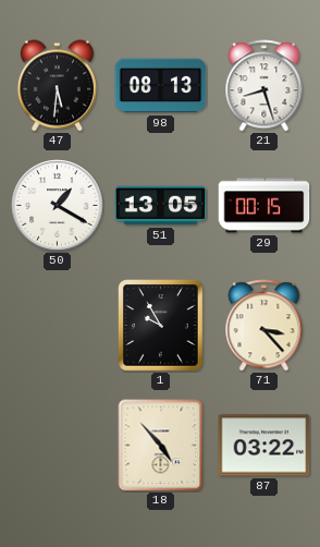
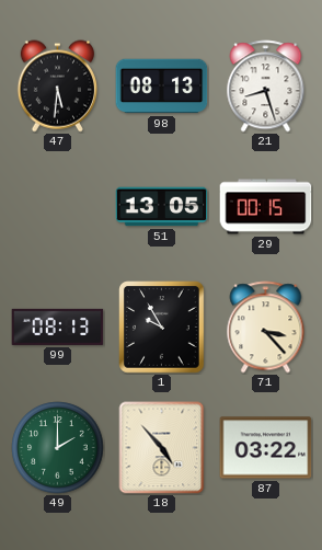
50: 1:20 -> none (58, 206)
99: none -> 08:13 (58, 326)
49: none -> 2:00 (58, 448)
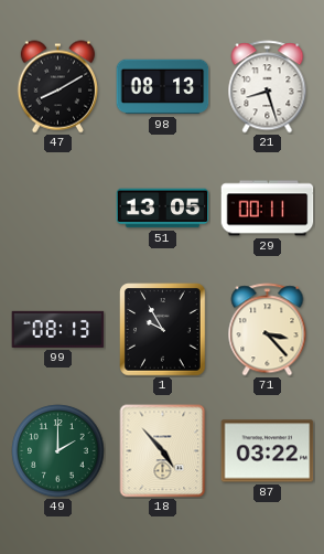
47: 5:31 -> 8:10 (57, 87)
29: 00:15 -> 00:11 (268, 209)
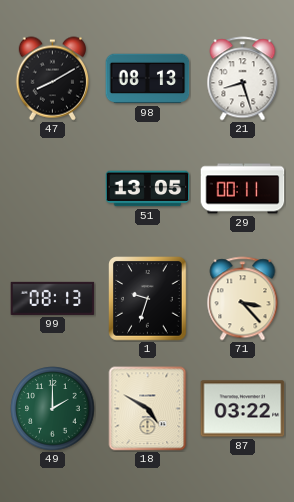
1: 9:55 -> 9:33 (148, 299)
18: 4:53 -> 4:50 (148, 409)
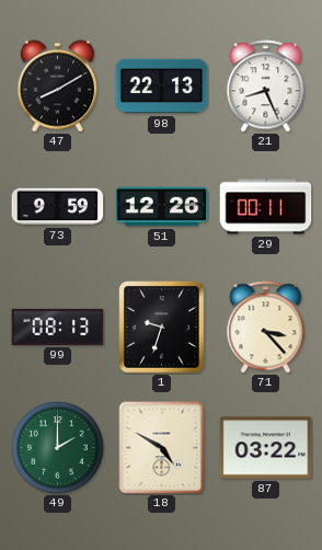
98: 08:13 -> 22:13 (162, 87)
21: 8:27 -> 8:26 (266, 87)
73: none -> 9:59 (58, 207)
51: 13:05 -> 12:26 (162, 207)
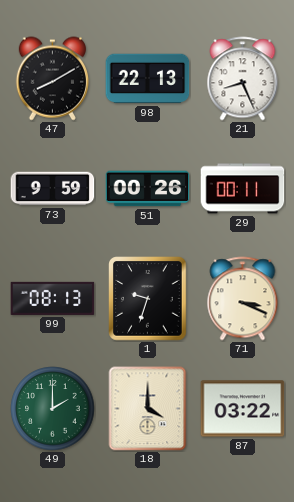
51: 12:26 -> 00:26 (148, 189)
71: 3:23 -> 3:19 (243, 299)
18: 4:50 -> 4:00 (148, 409)
